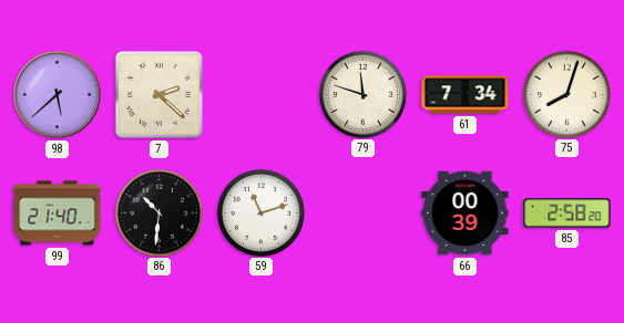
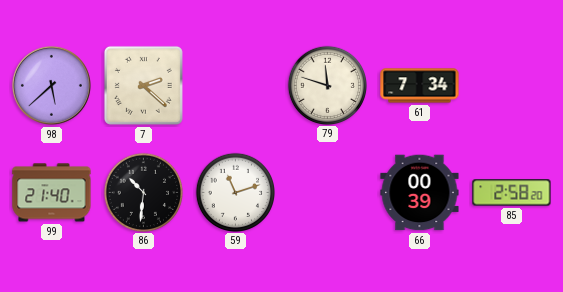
75: 8:03 -> none (566, 94)
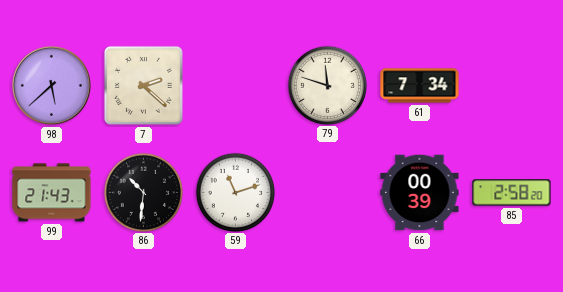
99: 21:40 -> 21:43 (52, 193)
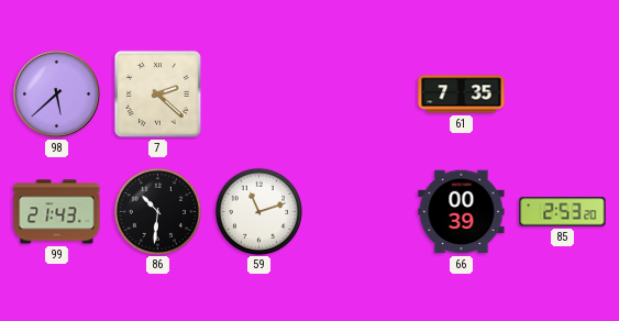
79: 11:48 -> none (327, 85)
61: 7:34 -> 7:35 (462, 95)
85: 2:58 -> 2:53 (563, 212)
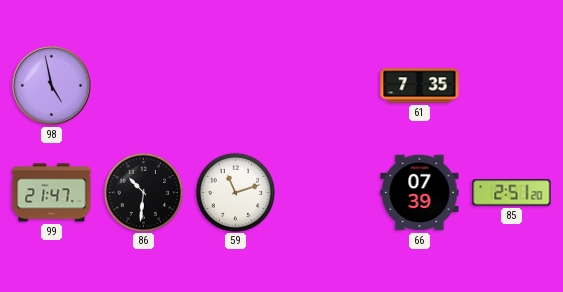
98: 5:38 -> 4:58 (51, 85)
7: 2:22 -> none (157, 93)
99: 21:43 -> 21:47 (52, 193)
66: 00:39 -> 07:39 (420, 193)
85: 2:53 -> 2:51 (512, 193)
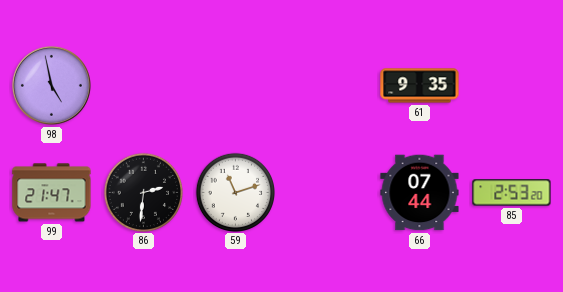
61: 7:35 -> 9:35 (420, 86)
86: 10:31 -> 2:31 (143, 192)
66: 07:39 -> 07:44 (420, 193)
85: 2:51 -> 2:53 (512, 193)
